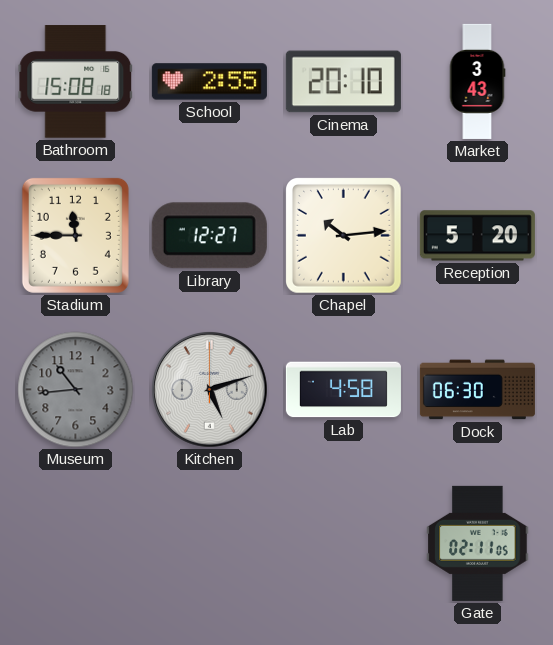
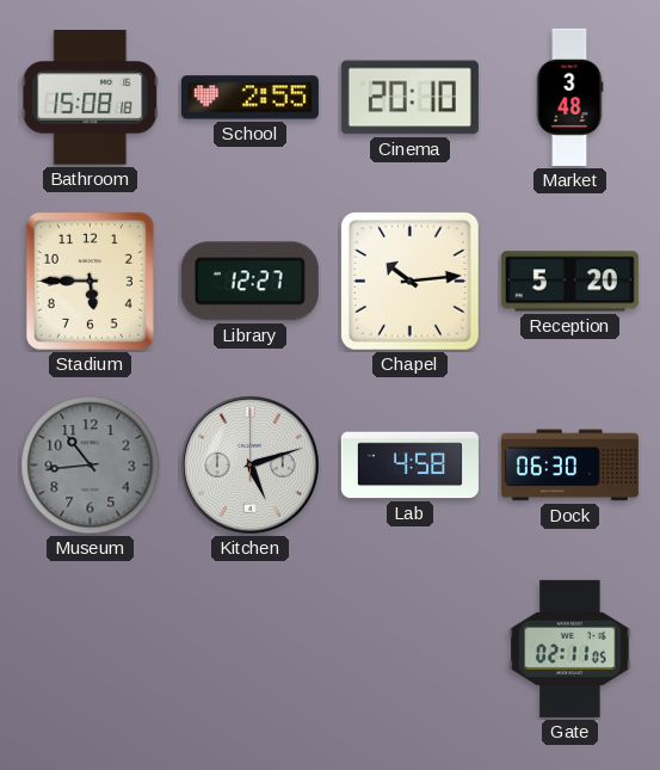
Market: 3:43 -> 3:48 (569, 97)
Stadium: 11:45 -> 5:45 (90, 281)
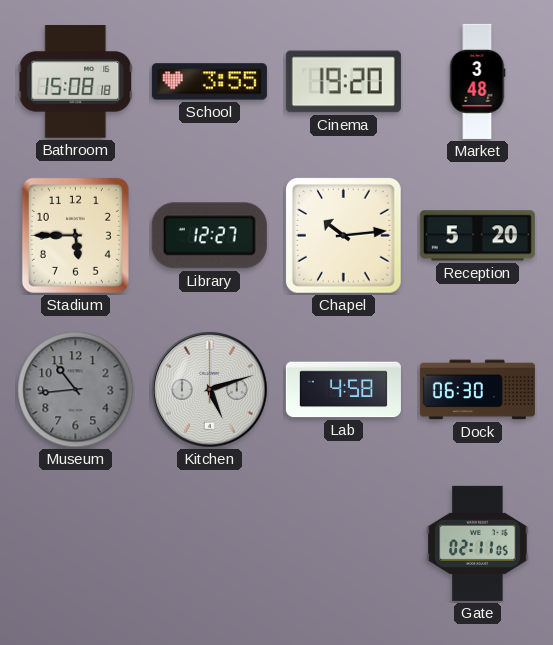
School: 2:55 -> 3:55 (209, 82)
Cinema: 20:10 -> 19:20 (343, 82)
